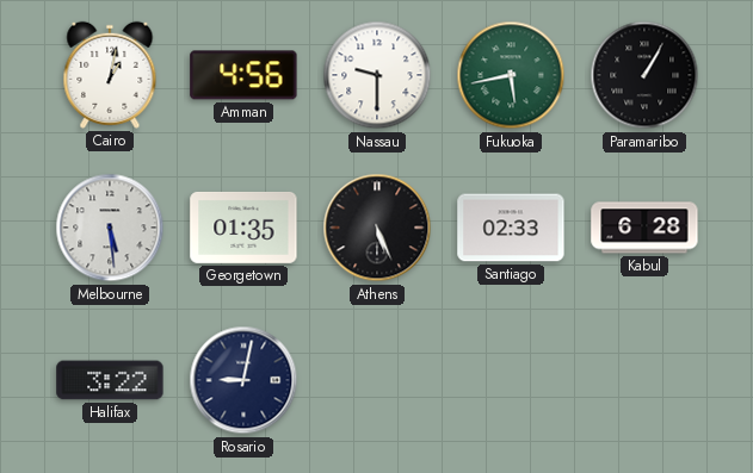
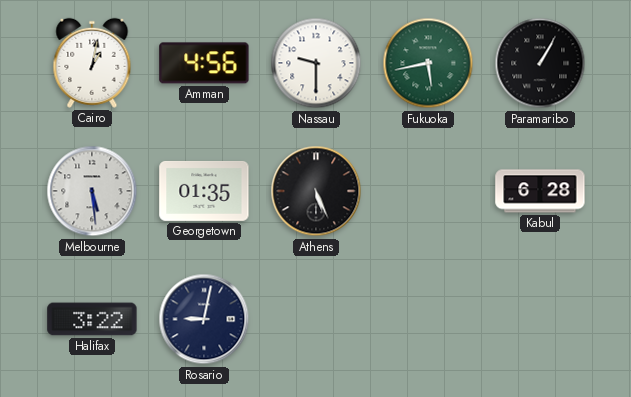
Santiago: 02:33 -> none (511, 228)
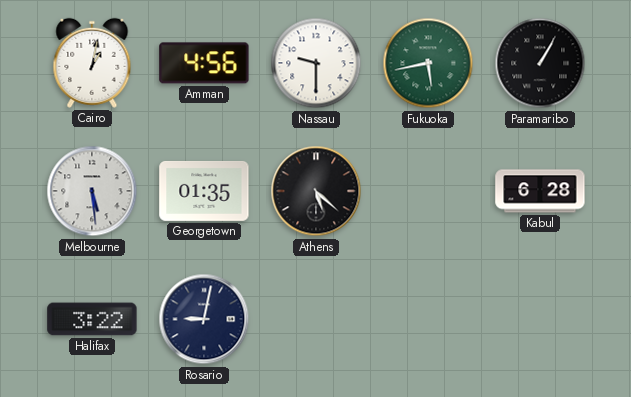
Athens: 5:26 -> 5:22 (316, 191)
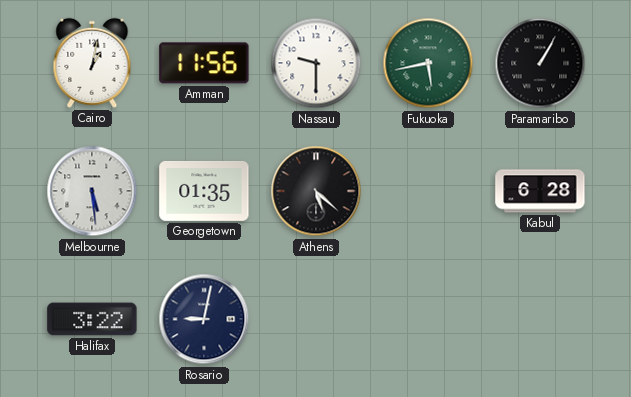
Amman: 4:56 -> 11:56 (204, 63)
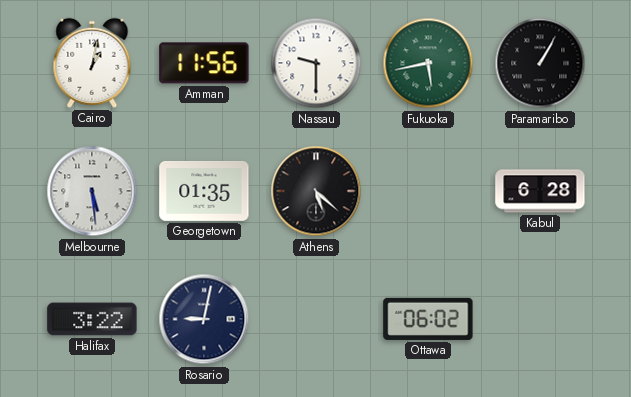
Ottawa: none -> 06:02 (428, 319)
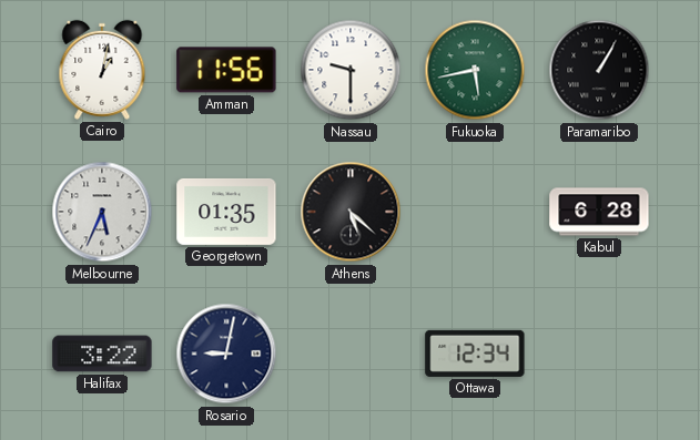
Melbourne: 5:29 -> 5:34 (102, 212)
Ottawa: 06:02 -> 12:34 (475, 354)
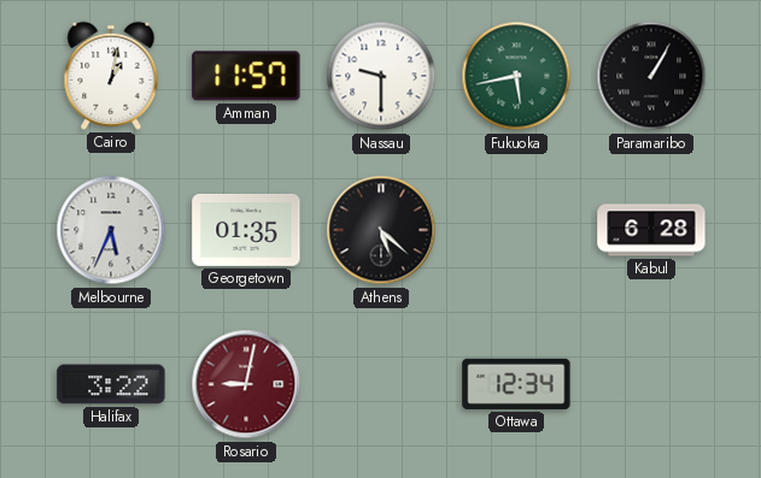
Amman: 11:56 -> 11:57 (246, 76)
Rosario dial: navy -> burgundy (246, 384)
